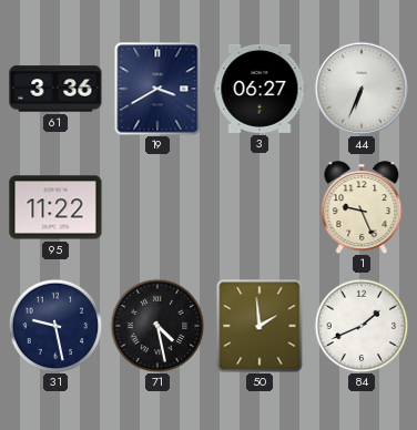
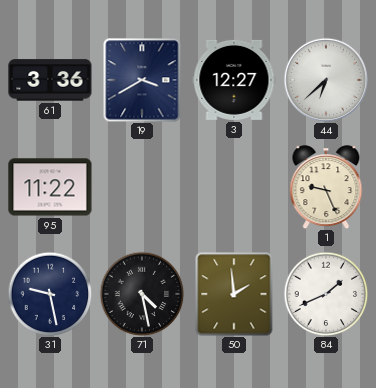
3: 06:27 -> 12:27 (234, 80)
44: 6:34 -> 6:38 (326, 80)
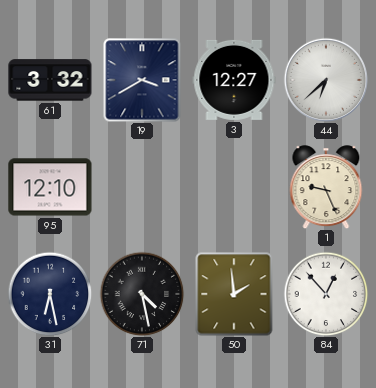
61: 3:36 -> 3:32 (50, 80)
95: 11:22 -> 12:10 (50, 187)
31: 9:28 -> 6:28 (50, 294)
84: 1:41 -> 12:53 (326, 294)
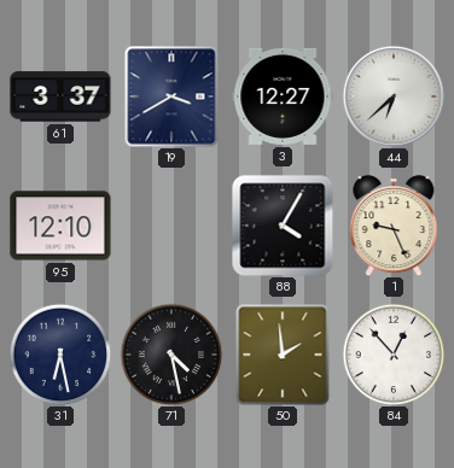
61: 3:32 -> 3:37 (60, 96)
88: none -> 4:05 (283, 226)
